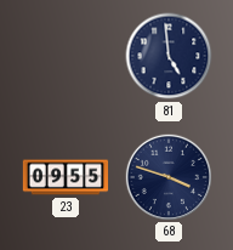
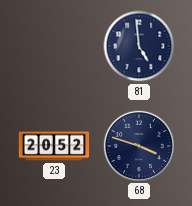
23: 09:55 -> 20:52 (54, 146)
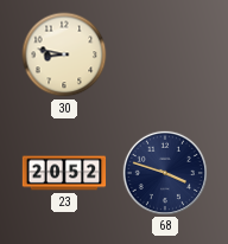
30: none -> 8:47 (64, 54)
81: 4:59 -> none (139, 46)
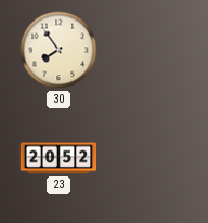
30: 8:47 -> 7:54 (58, 50)
68: 3:48 -> none (164, 172)
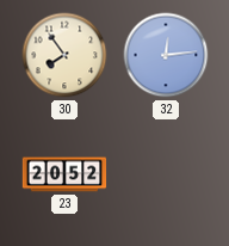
32: none -> 12:14 (166, 55)
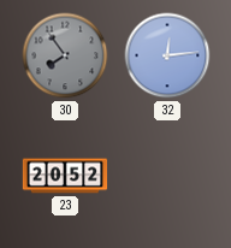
30 dial: cream -> grey (65, 55)
